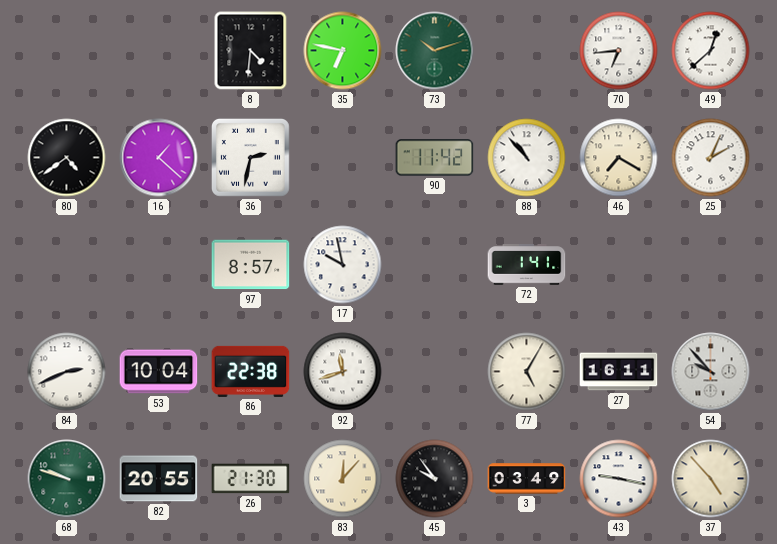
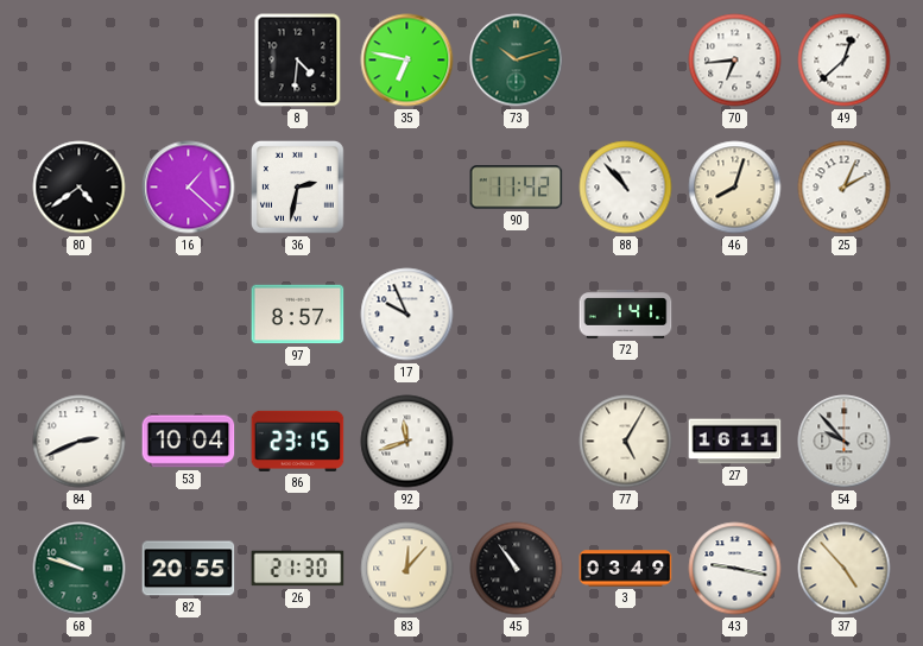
46: 7:20 -> 8:03 (735, 188)
17: 9:58 -> 9:56 (407, 315)
86: 22:38 -> 23:15 (298, 441)
45: 9:54 -> 10:54 (517, 569)
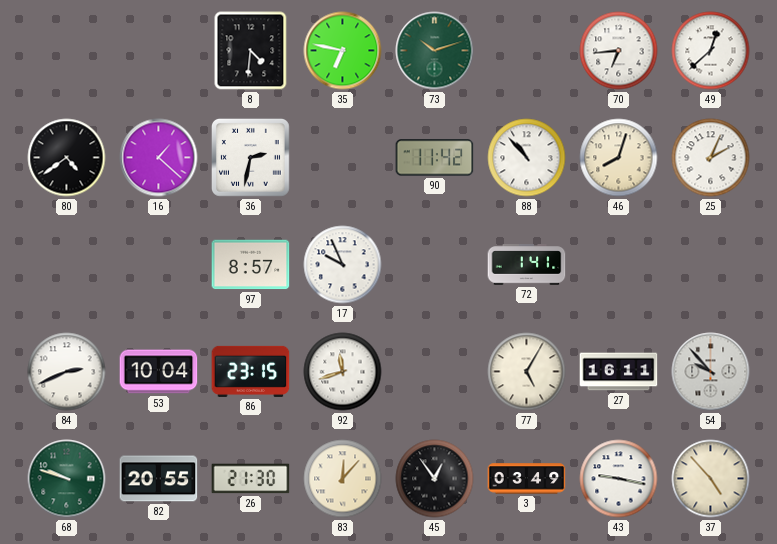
45: 10:54 -> 12:54 (435, 479)
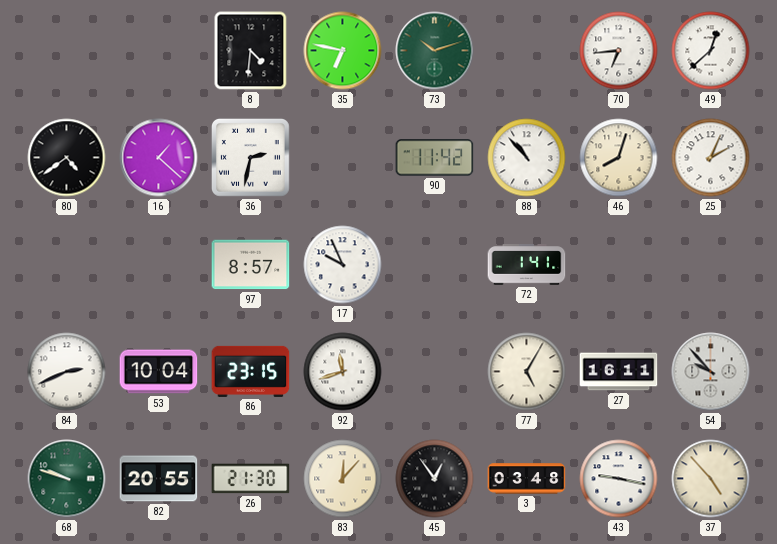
3: 03:49 -> 03:48 (527, 479)
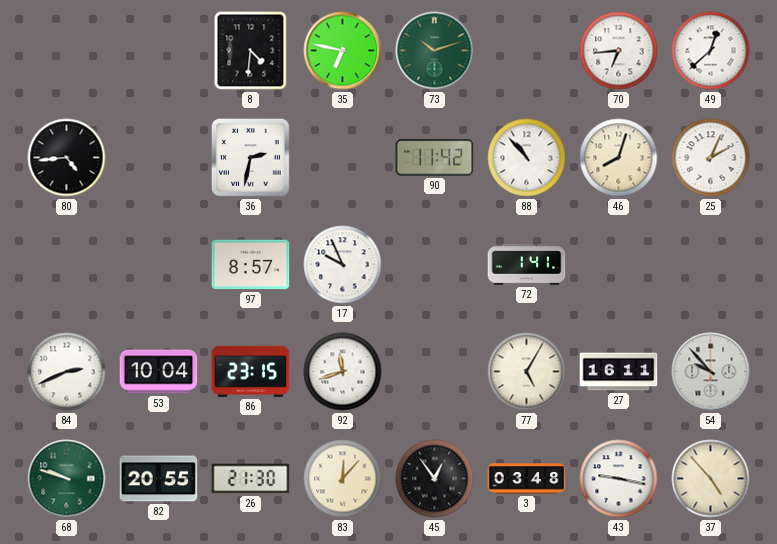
80: 4:39 -> 4:44 (67, 158)
16: 1:22 -> none (159, 158)
